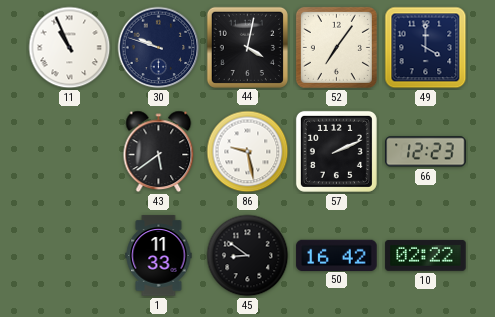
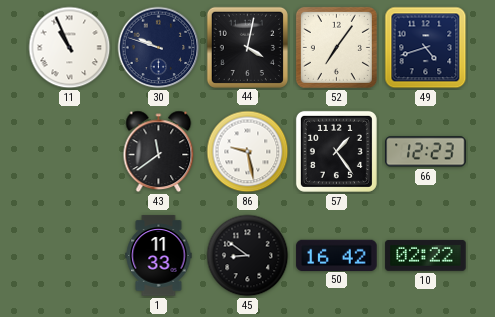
49: 4:00 -> 4:42 (426, 48)
43: 5:39 -> 11:39 (159, 152)
57: 2:11 -> 1:24 (336, 151)
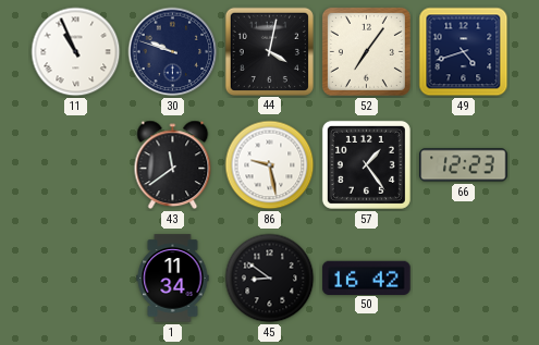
1: 11:33 -> 11:34 (173, 279)
10: 02:22 -> none (426, 255)
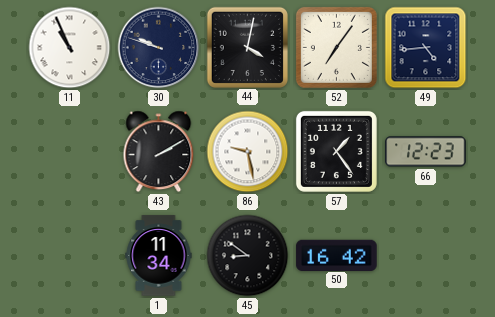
49: 4:42 -> 4:44 (426, 48)
43: 11:39 -> 2:10 (159, 152)
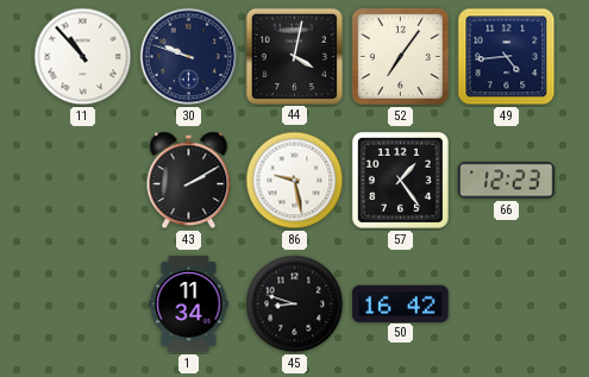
11: 10:56 -> 10:53 (83, 57)
45: 8:51 -> 8:48 (295, 304)
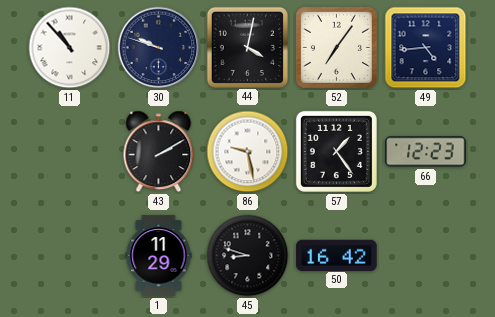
1: 11:34 -> 11:29 (159, 256)
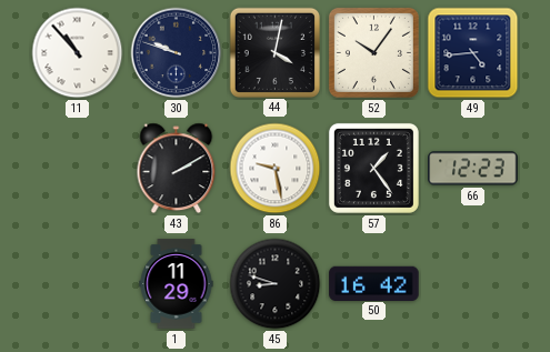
52: 7:06 -> 10:06 (373, 52)
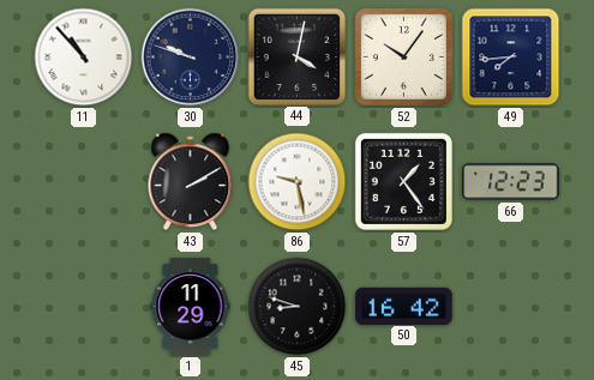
49: 4:44 -> 7:44 (511, 58)
